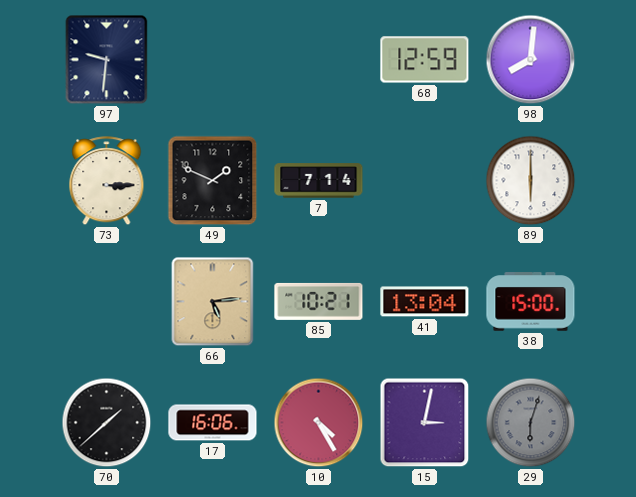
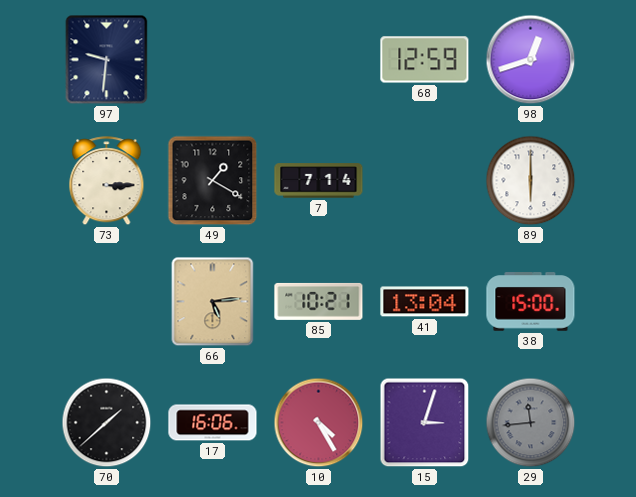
98: 8:01 -> 12:42 (531, 60)
49: 1:49 -> 1:20 (213, 181)
15: 3:02 -> 3:03 (425, 423)
29: 6:03 -> 11:44 (531, 423)
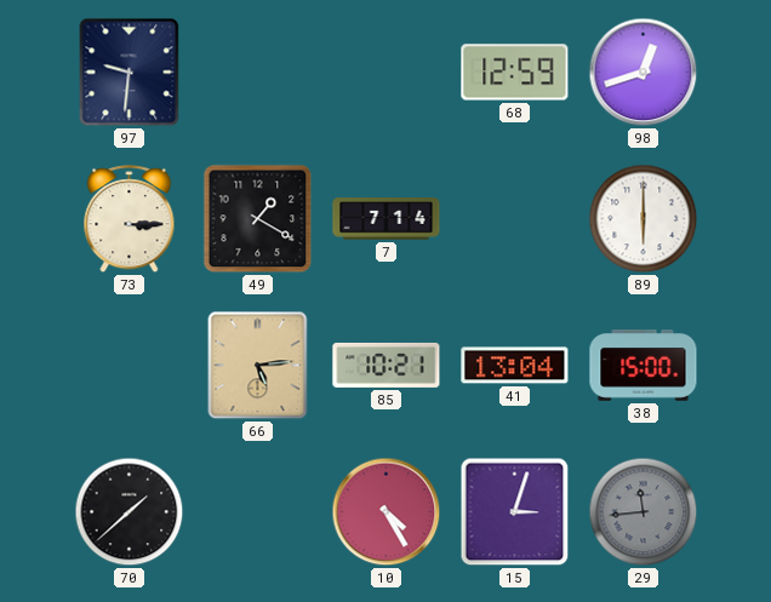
17: 16:06 -> none (213, 423)
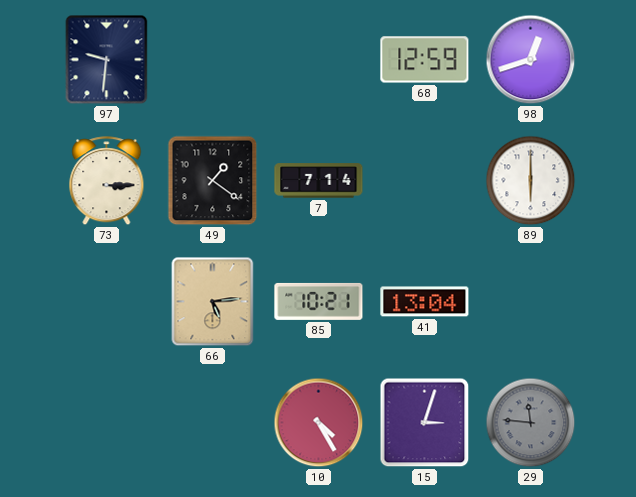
49: 1:20 -> 1:21 (213, 181)
38: 15:00 -> none (644, 366)
70: 1:38 -> none (130, 512)
29: 11:44 -> 11:46 (531, 423)
